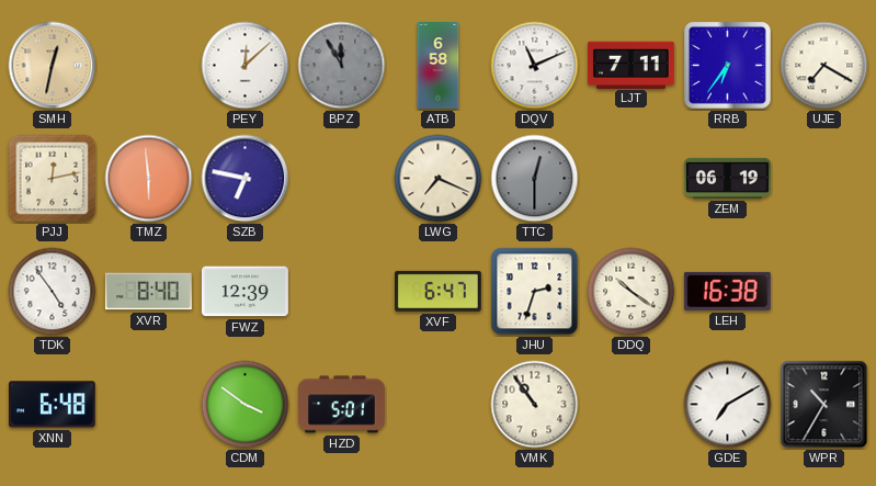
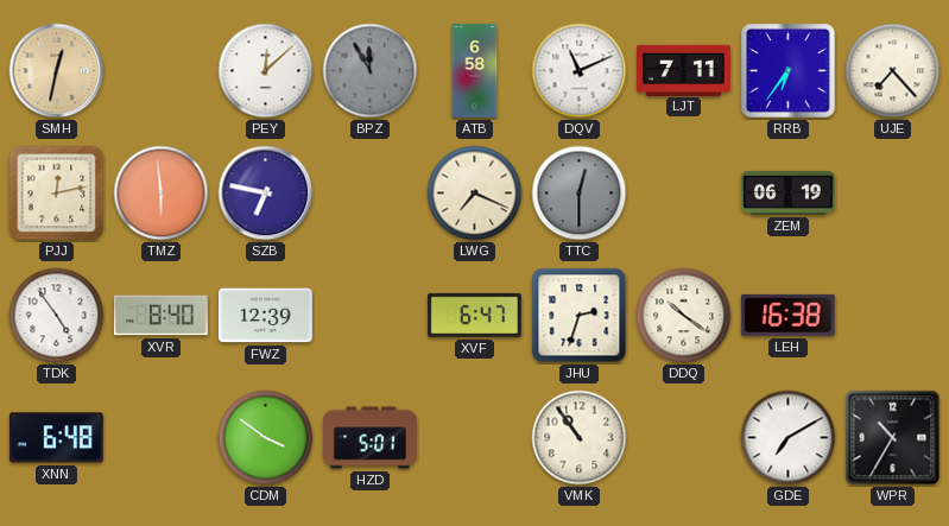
UJE: 7:20 -> 7:23 (893, 71)
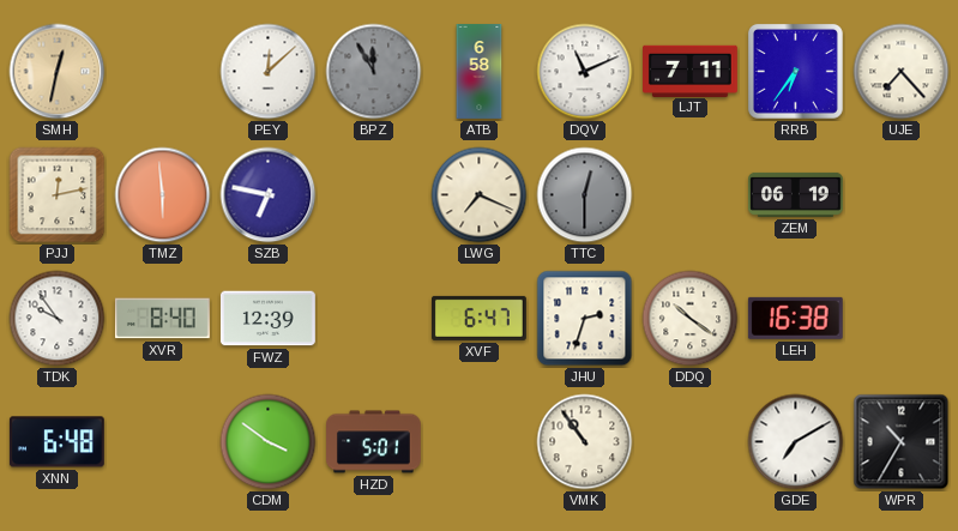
TDK: 4:54 -> 9:54 (58, 319)
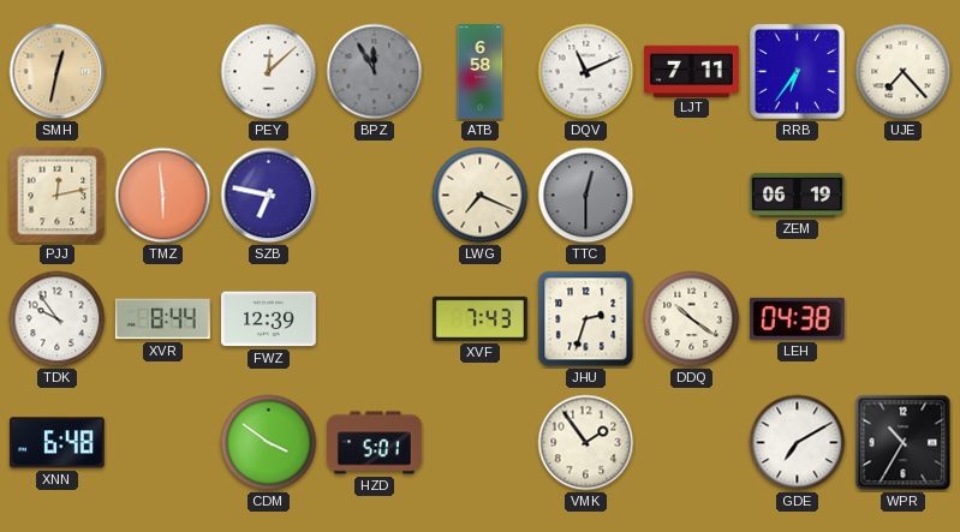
XVR: 8:40 -> 8:44 (162, 319)
XVF: 6:47 -> 7:43 (481, 318)
LEH: 16:38 -> 04:38 (797, 318)
VMK: 10:54 -> 1:54 (586, 443)
